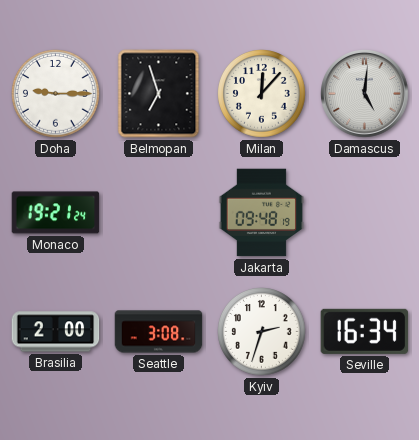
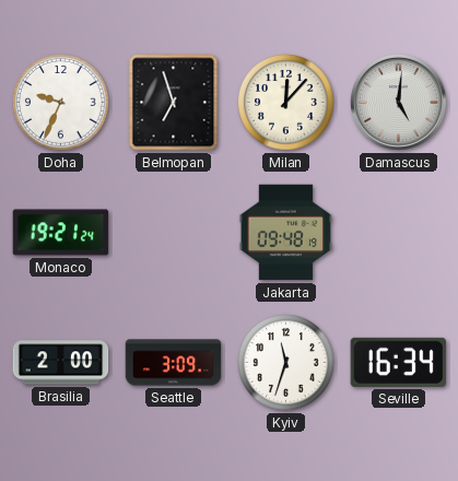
Doha: 9:15 -> 9:34 (61, 103)
Seattle: 3:08 -> 3:09 (174, 363)
Kyiv: 2:33 -> 11:33 (286, 363)
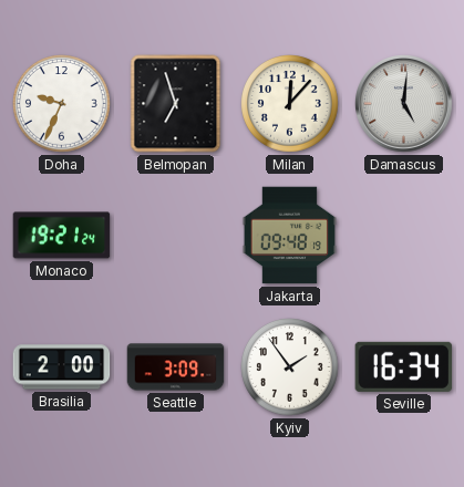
Kyiv: 11:33 -> 1:54 (290, 367)
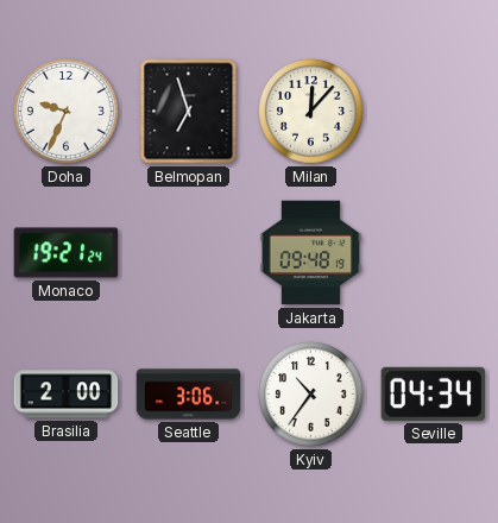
Damascus: 5:01 -> none (404, 104)
Seattle: 3:09 -> 3:06 (189, 395)
Kyiv: 1:54 -> 10:36 (311, 395)
Seville: 16:34 -> 04:34 (434, 393)
